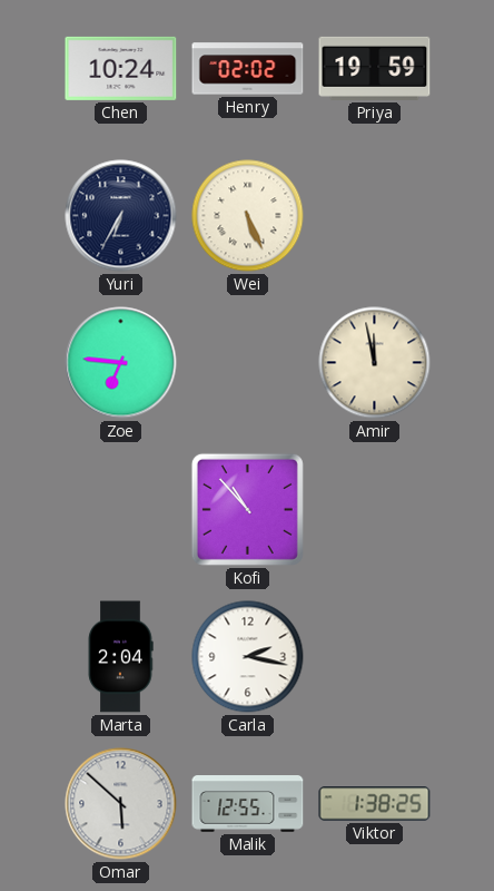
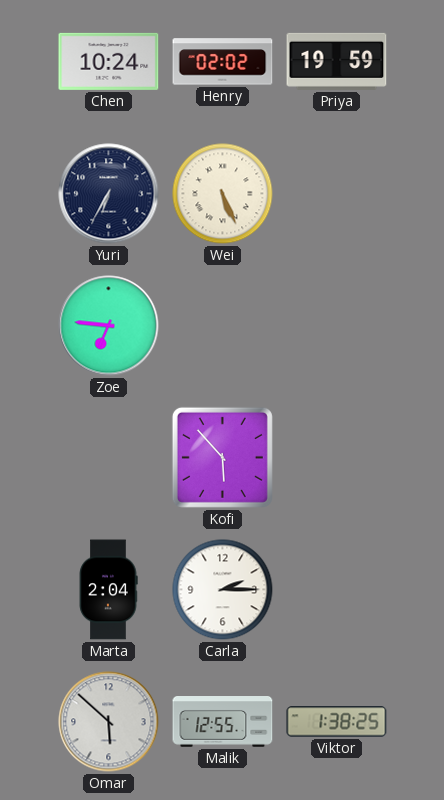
Amir: 11:58 -> none (375, 363)
Kofi: 10:53 -> 5:53 (222, 457)
Carla: 2:17 -> 2:15 (223, 590)
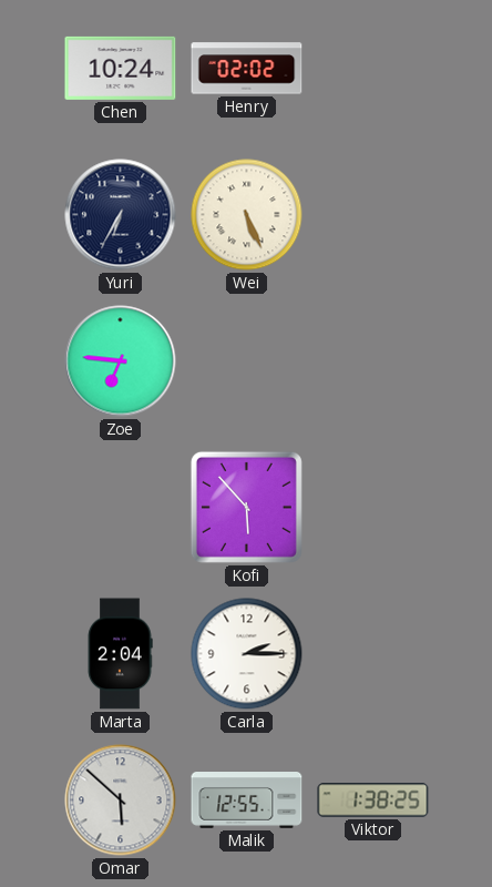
Priya: 19:59 -> none (337, 61)
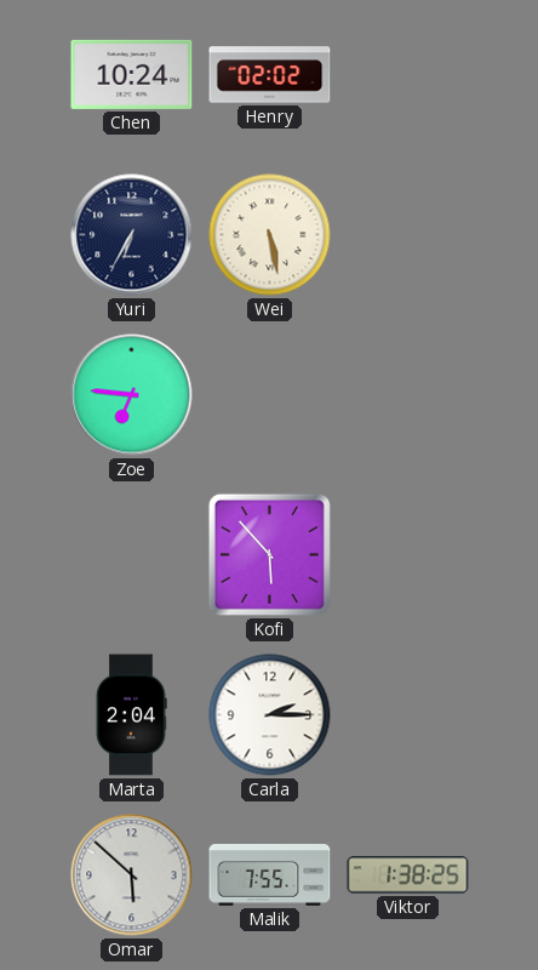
Wei: 5:26 -> 5:28 (270, 235)
Malik: 12:55 -> 7:55 (270, 875)
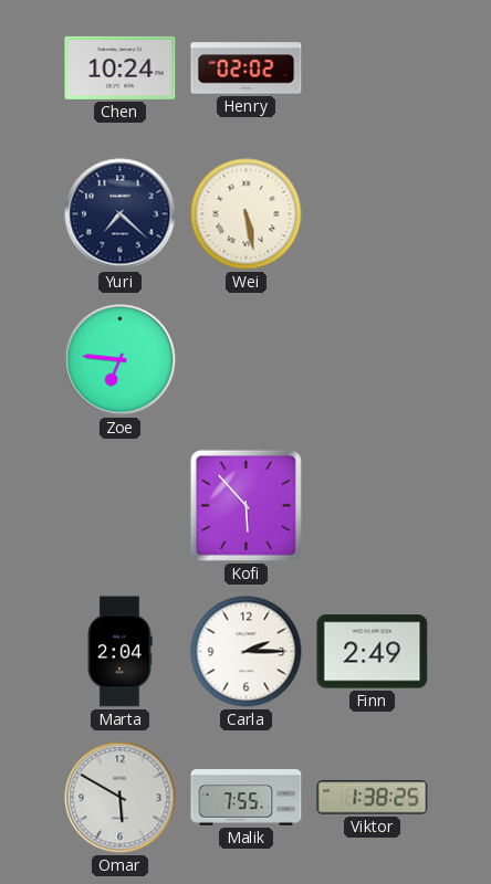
Yuri: 6:35 -> 7:22 (121, 214)
Finn: none -> 2:49 (373, 652)
Omar: 5:52 -> 5:50 (121, 798)
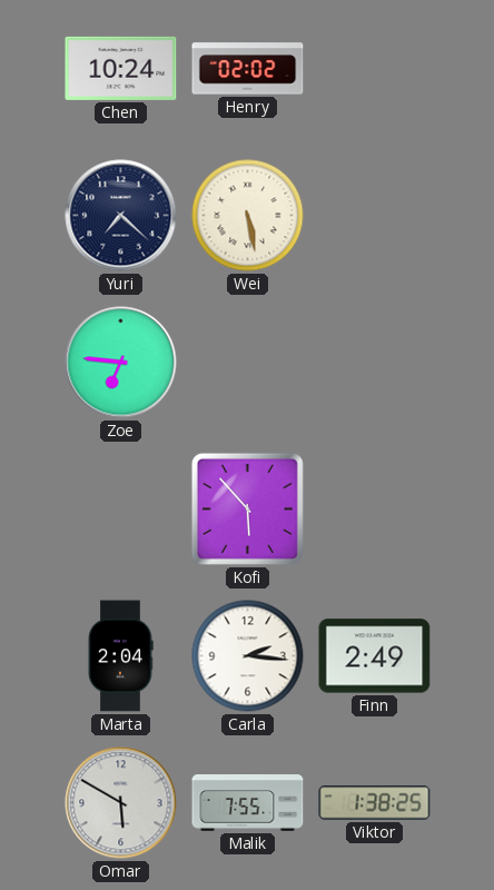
Carla: 2:15 -> 2:16 (248, 656)
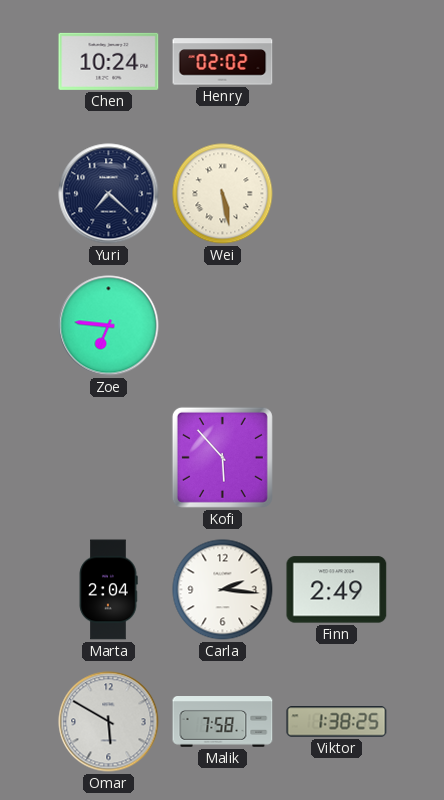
Malik: 7:55 -> 7:58 (223, 722)
